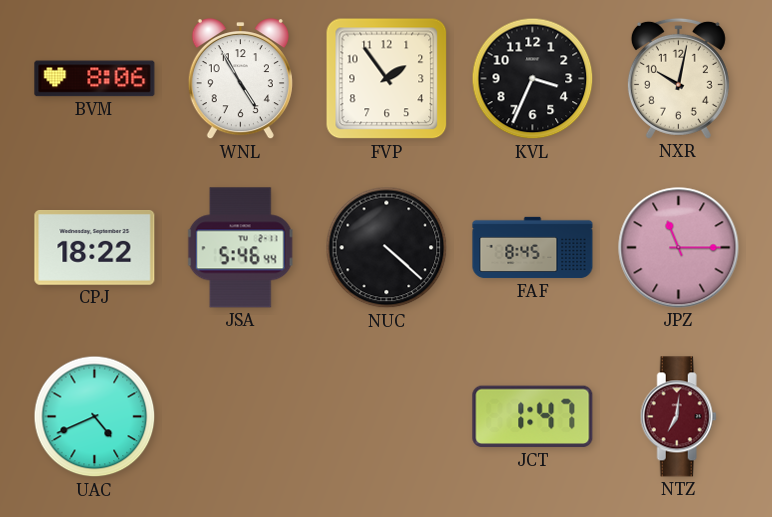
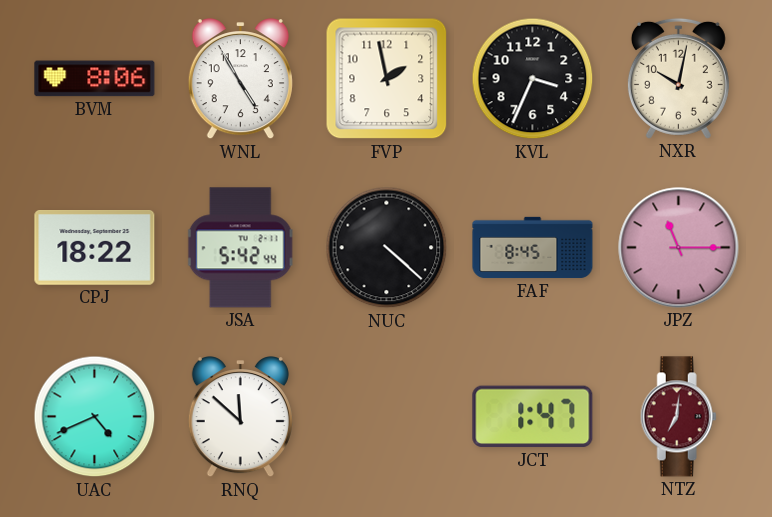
FVP: 1:54 -> 1:58 (387, 79)
JSA: 5:46 -> 5:42 (240, 248)
RNQ: none -> 11:52 (240, 417)
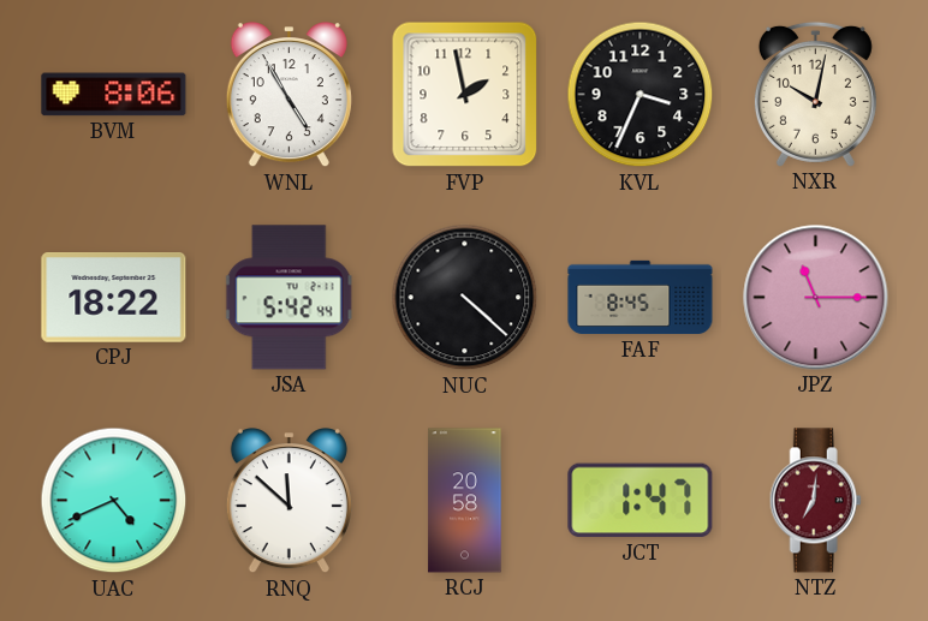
RCJ: none -> 20:58 (465, 501)
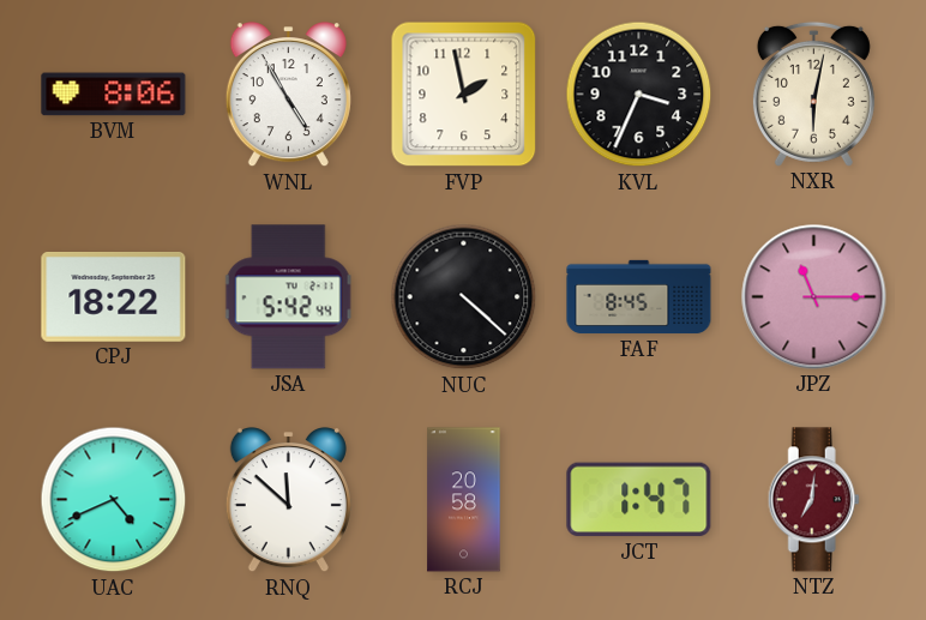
NXR: 10:02 -> 6:02 (813, 94)
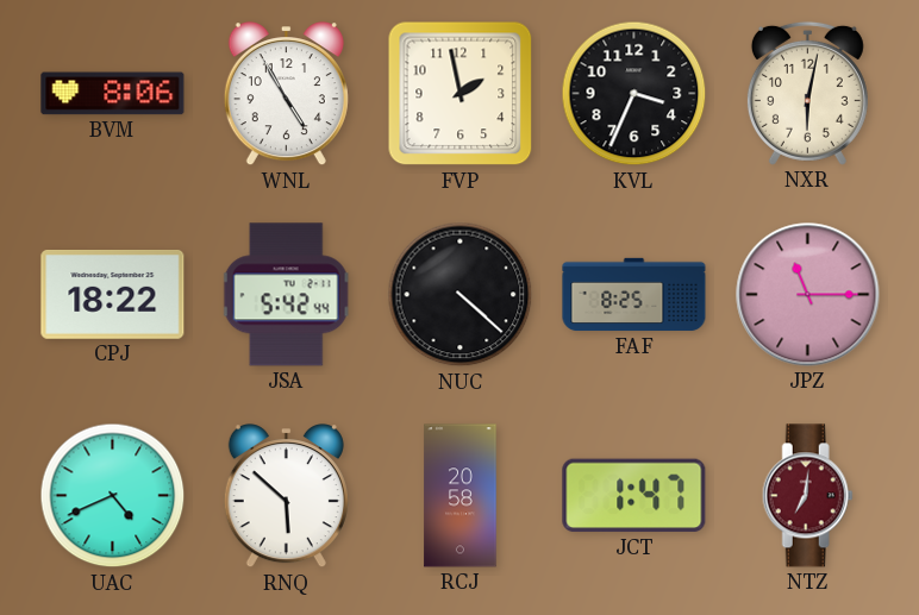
FAF: 8:45 -> 8:25 (634, 295)
RNQ: 11:52 -> 5:52 (286, 496)
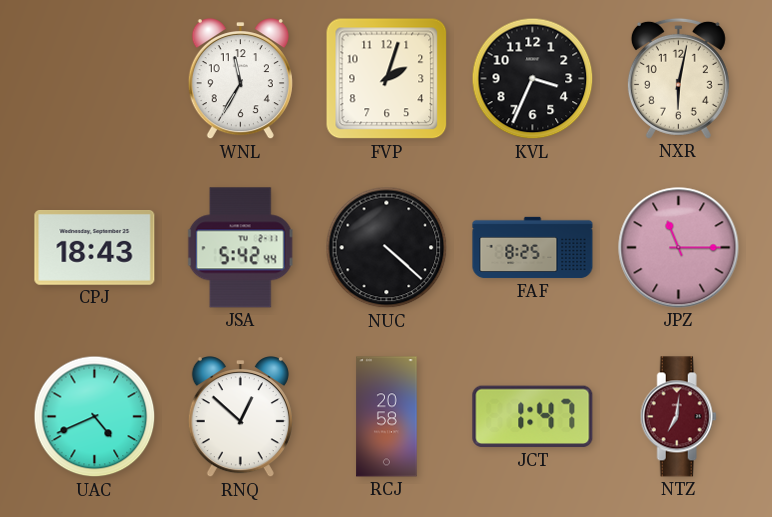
BVM: 8:06 -> none (113, 94)
WNL: 4:55 -> 11:35 (240, 79)
FVP: 1:58 -> 2:03 (387, 79)
CPJ: 18:22 -> 18:43 (95, 248)
RNQ: 5:52 -> 12:52 (240, 417)
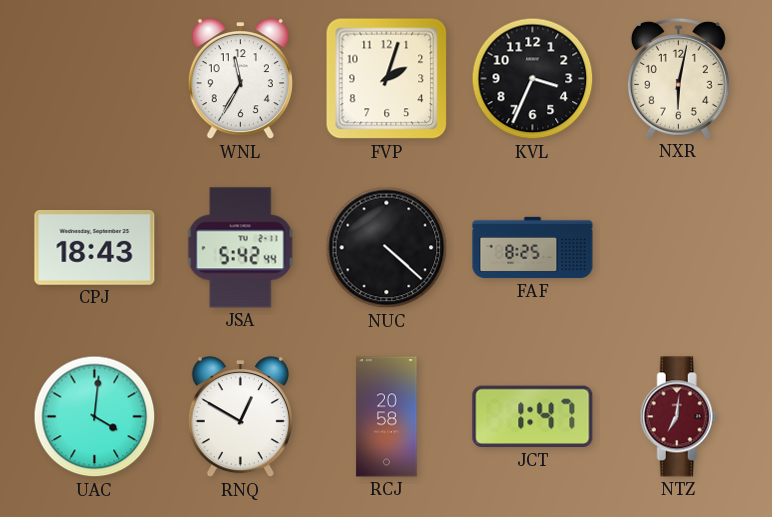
JPZ: 11:15 -> none (679, 248)
UAC: 4:41 -> 4:01 (95, 417)
RNQ: 12:52 -> 12:50 (240, 417)
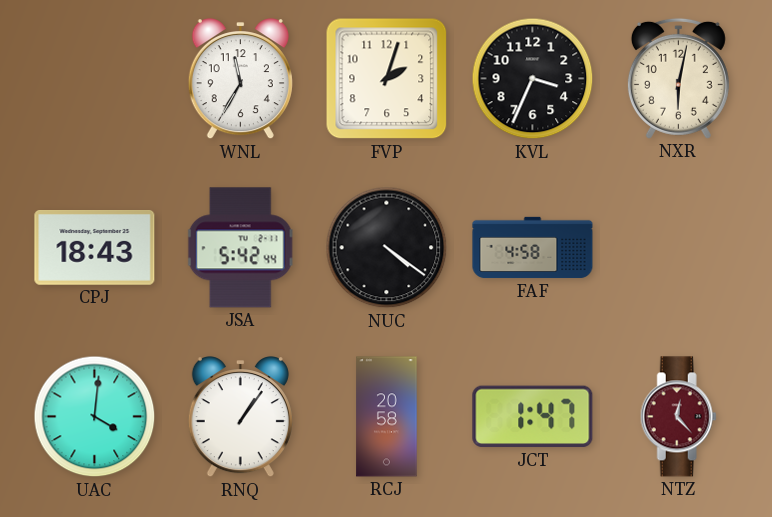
NUC: 4:22 -> 4:21 (387, 248)
FAF: 8:25 -> 4:58 (533, 248)
RNQ: 12:50 -> 1:06 (240, 417)
NTZ: 7:01 -> 12:23 (678, 417)
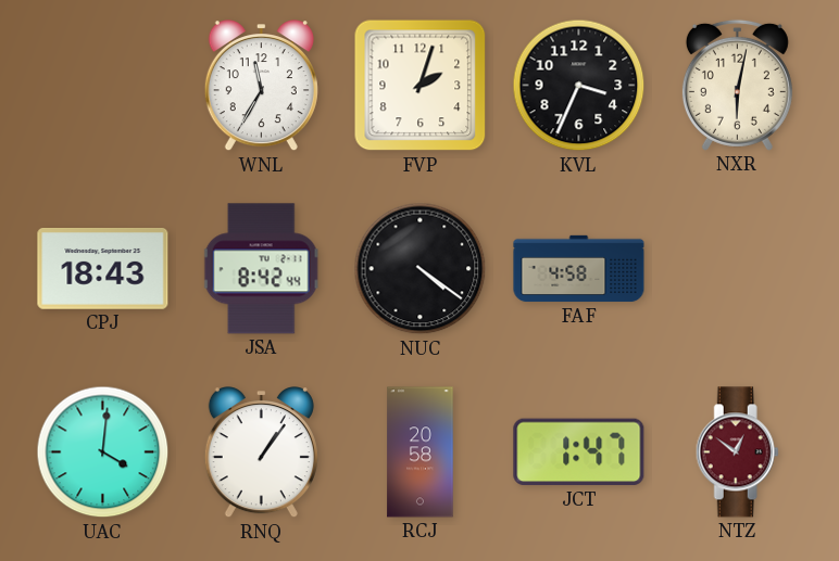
JSA: 5:42 -> 8:42 (261, 269)
NTZ: 12:23 -> 12:51 (737, 452)
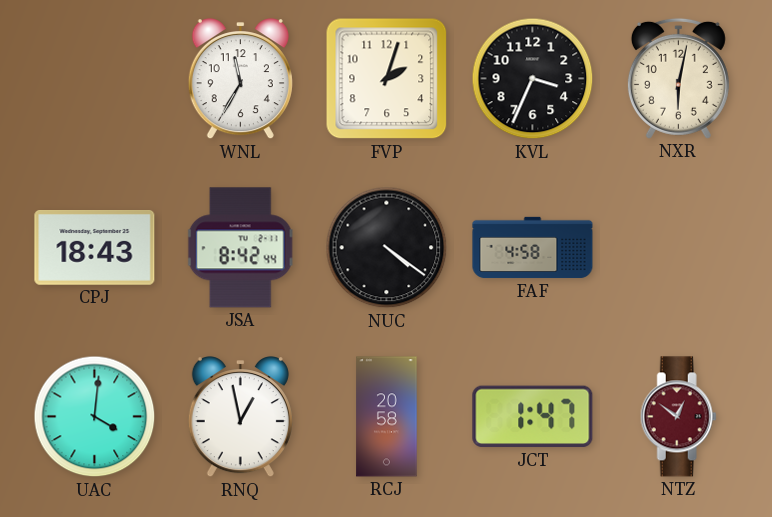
RNQ: 1:06 -> 12:58 (240, 417)
